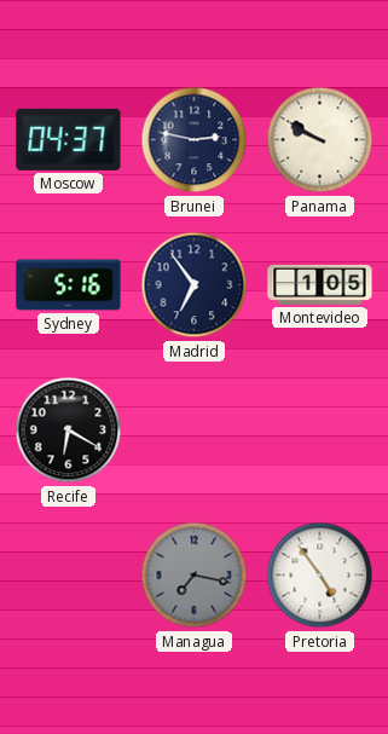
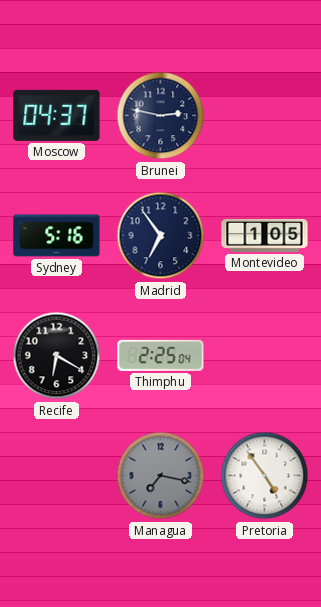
Panama: 9:50 -> none (320, 140)
Thimphu: none -> 2:25 (161, 355)
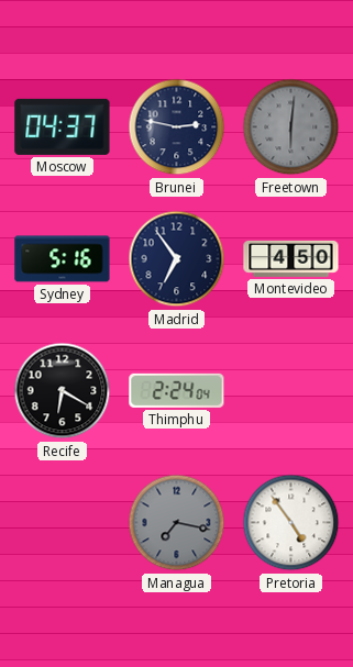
Freetown: none -> 6:01 (291, 127)
Montevideo: 1:05 -> 4:50 (291, 258)
Thimphu: 2:25 -> 2:24 (177, 390)
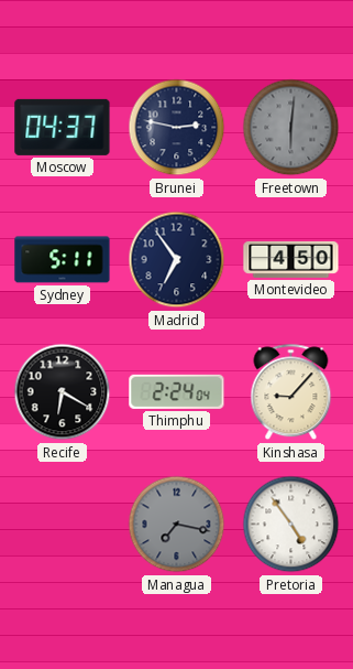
Sydney: 5:16 -> 5:11 (63, 260)
Kinshasa: none -> 9:07 (291, 392)
